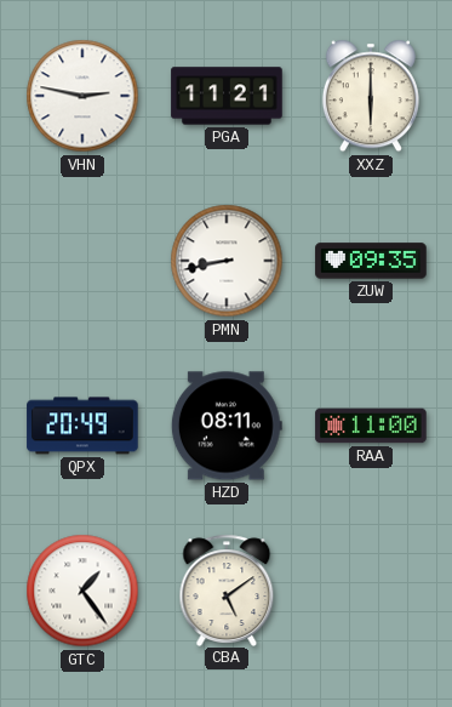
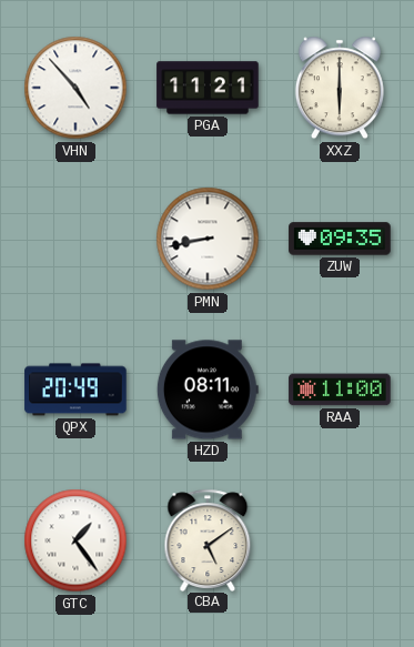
VHN: 2:47 -> 4:53 (75, 88)
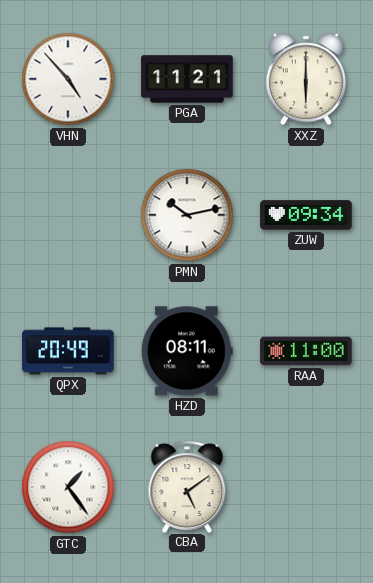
PMN: 8:43 -> 10:13 (187, 215)
ZUW: 09:35 -> 09:34 (306, 215)
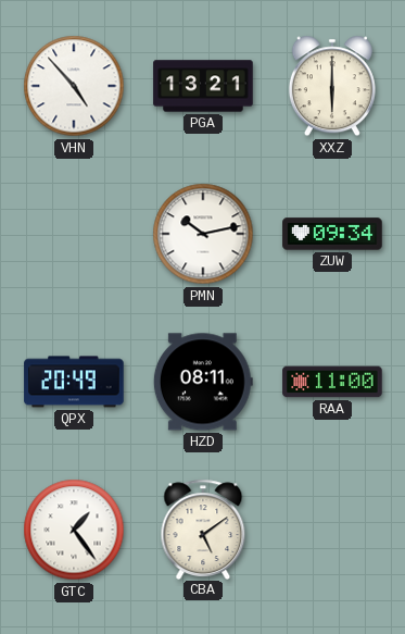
PGA: 11:21 -> 13:21 (203, 86)
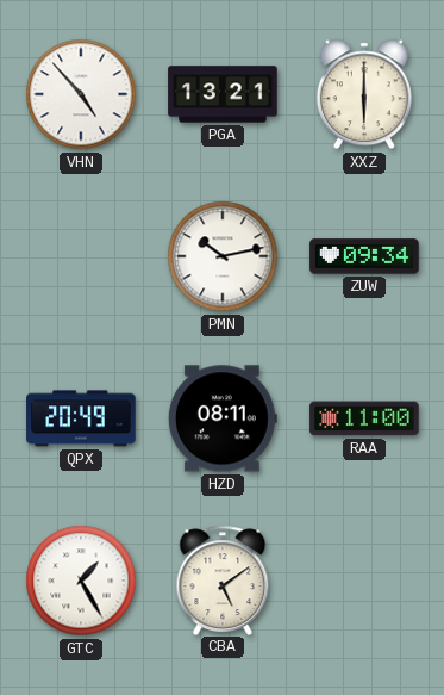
GTC: 1:24 -> 1:25 (81, 581)
